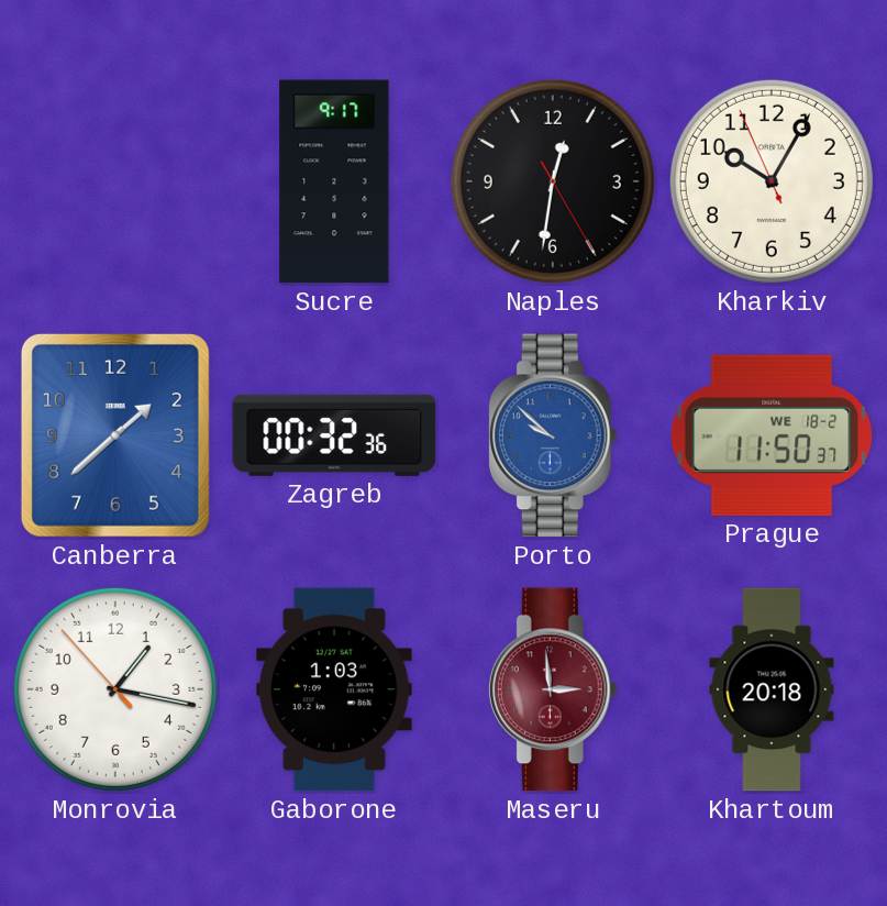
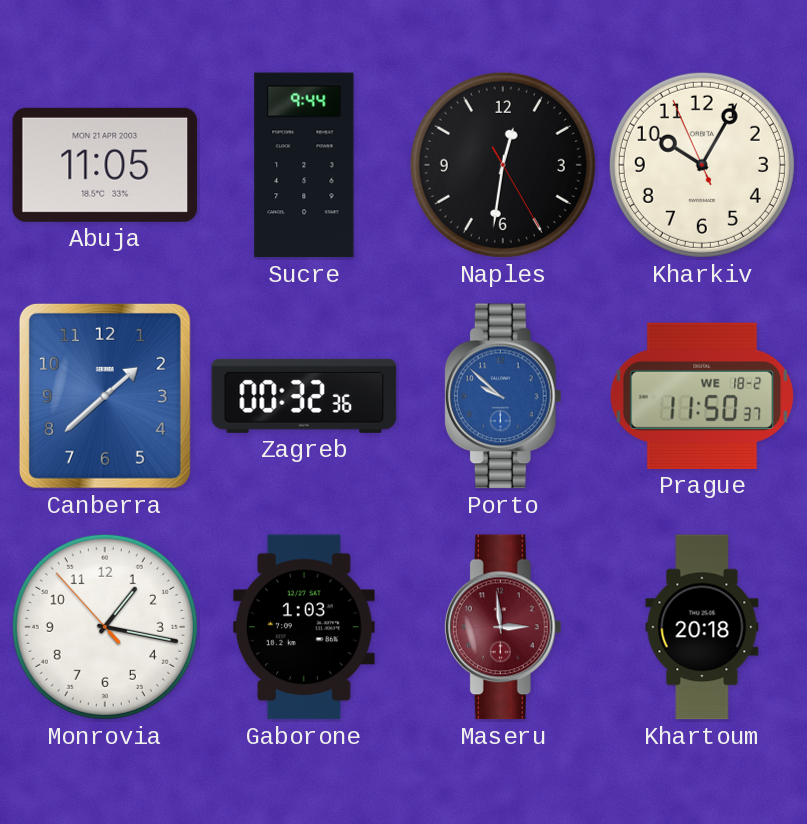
Abuja: none -> 11:05 (105, 165)
Sucre: 9:17 -> 9:44 (304, 165)
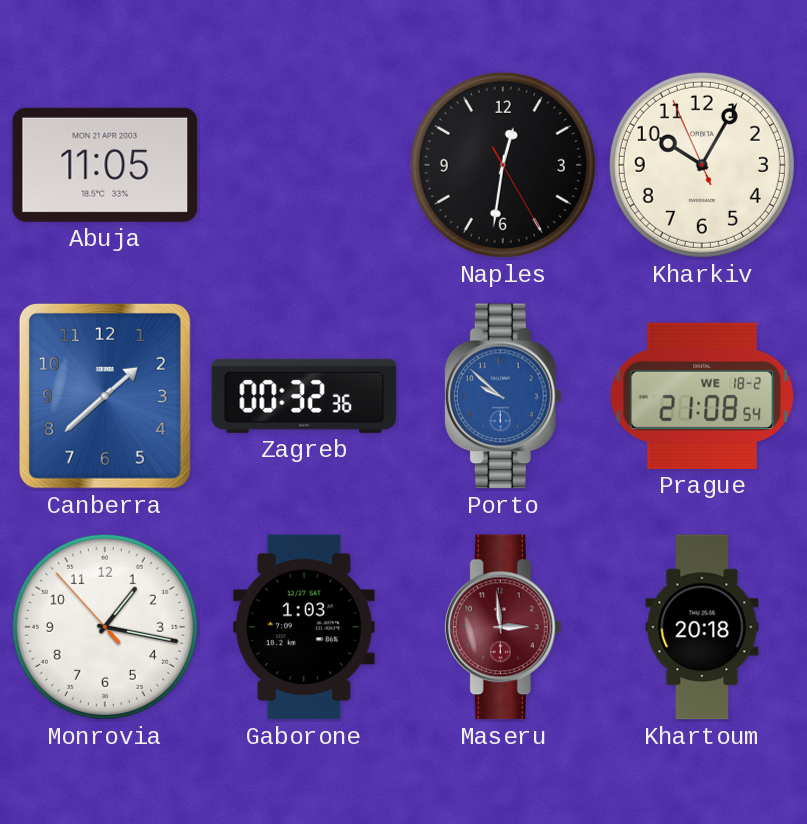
Sucre: 9:44 -> none (304, 165)
Prague: 11:50 -> 21:08 (702, 396)
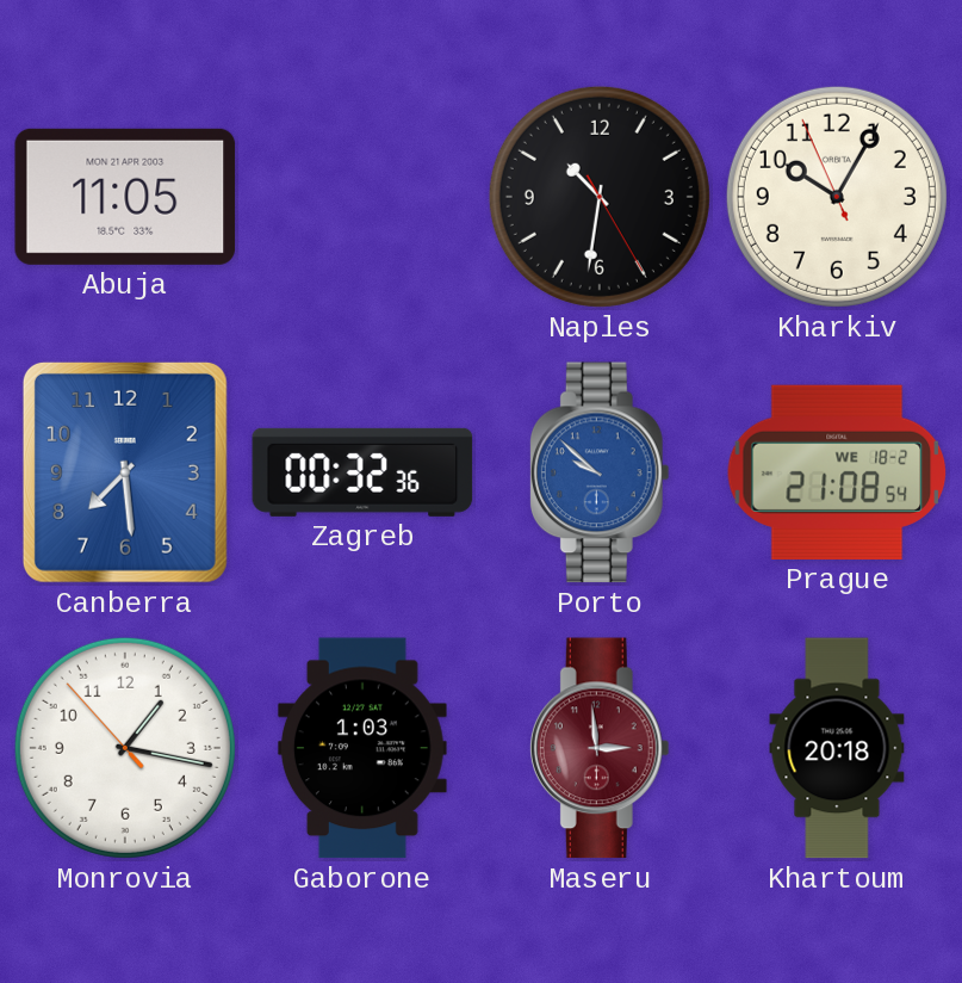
Naples: 12:31 -> 10:31 (600, 197)
Canberra: 1:38 -> 7:29 (125, 472)
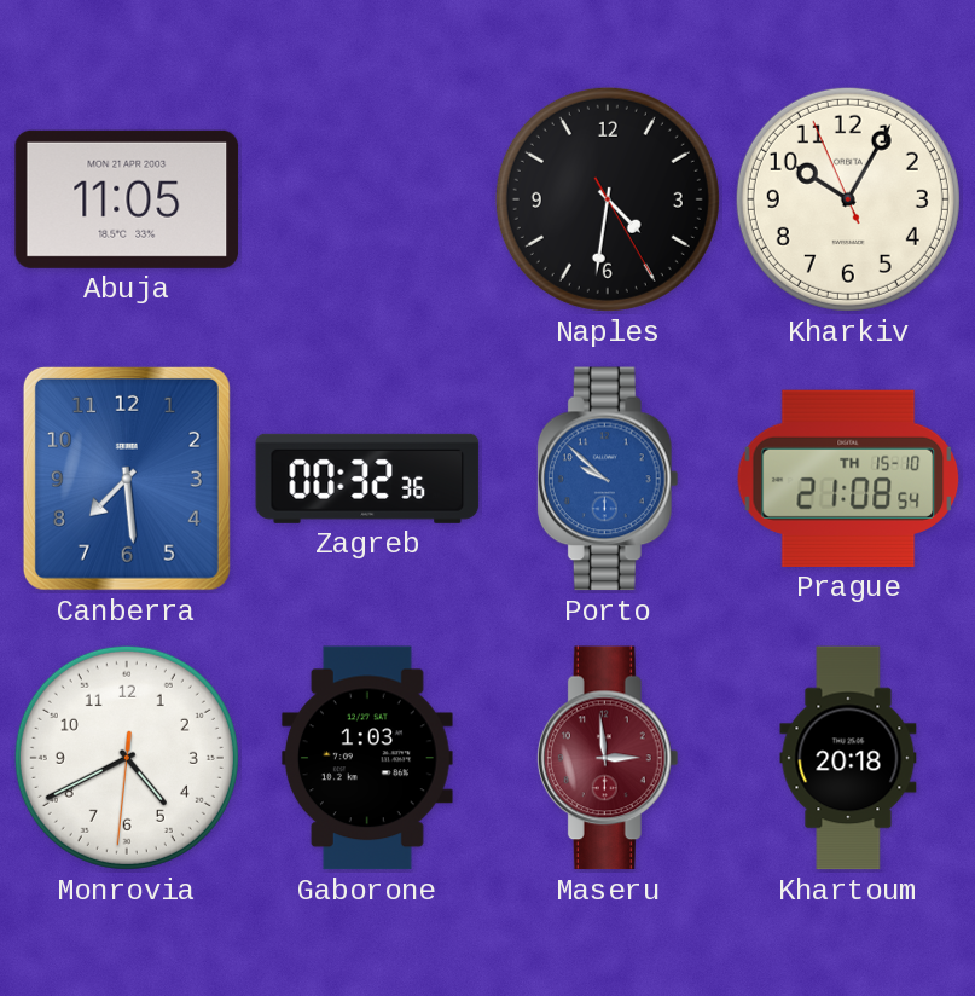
Naples: 10:31 -> 4:31 (608, 199)
Prague date: WE 18-2 -> TH 15-10 (848, 479)
Monrovia: 1:16 -> 4:40 (127, 758)
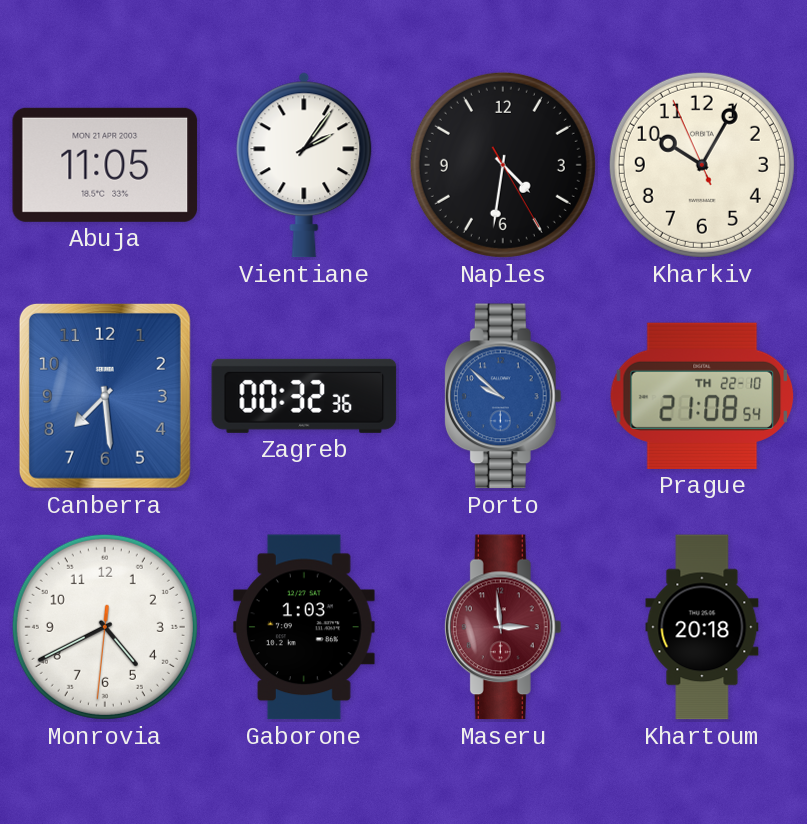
Vientiane: none -> 2:06 (304, 165)
Prague date: TH 15-10 -> TH 22-10 (702, 396)
